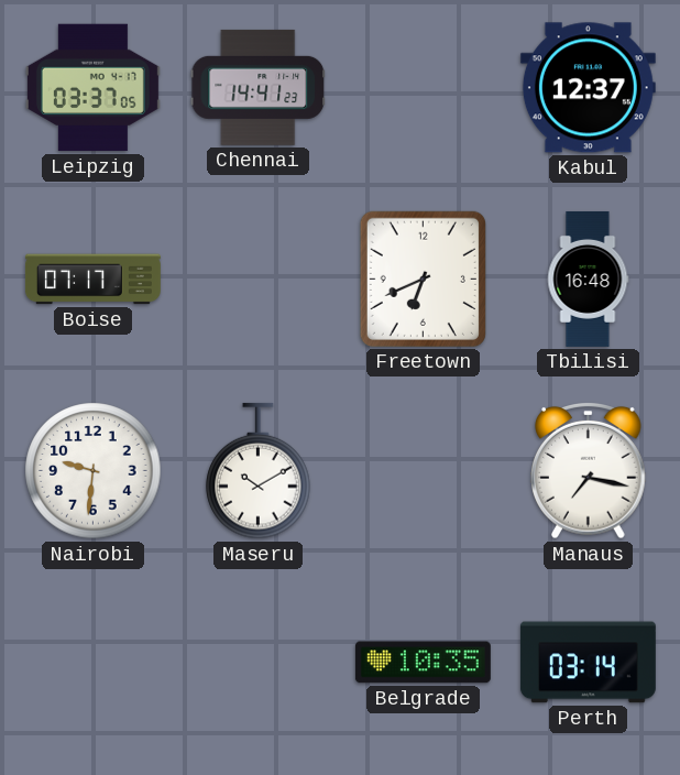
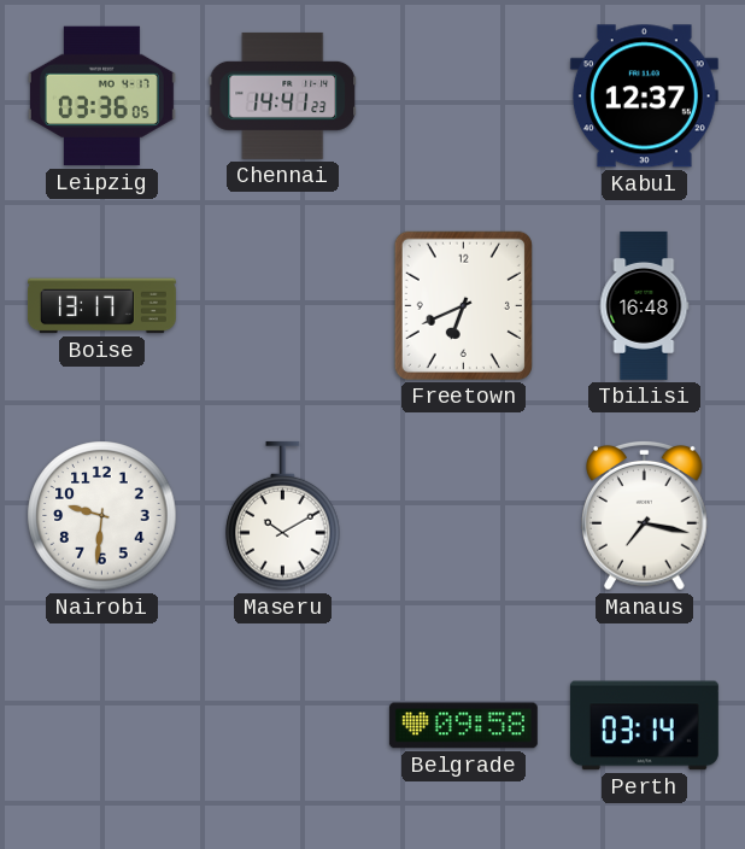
Leipzig: 03:37 -> 03:36 (101, 96)
Boise: 07:17 -> 13:17 (101, 306)
Belgrade: 10:35 -> 09:58 (463, 726)
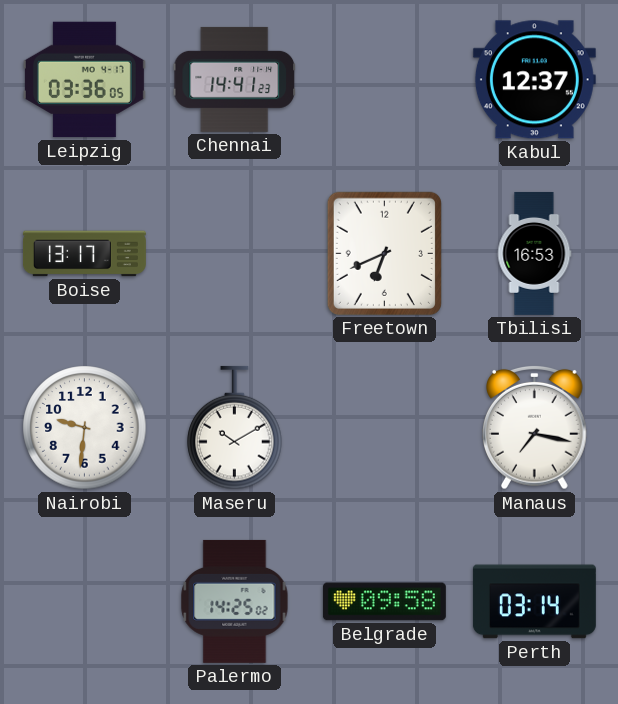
Tbilisi: 16:48 -> 16:53 (535, 253)
Palermo: none -> 14:25 (235, 601)
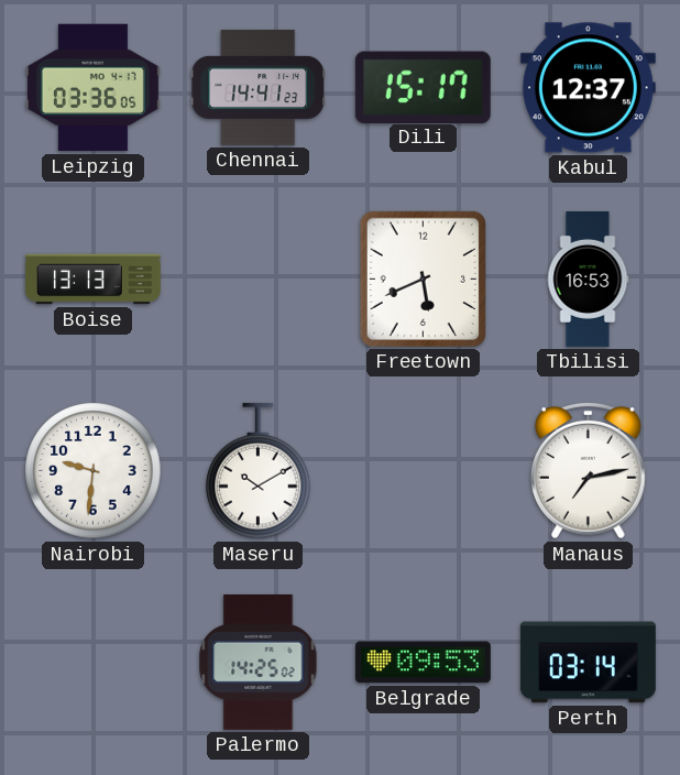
Dili: none -> 15:17 (423, 87)
Boise: 13:17 -> 13:13 (92, 280)
Freetown: 6:41 -> 5:41 (423, 279)
Manaus: 7:17 -> 7:13 (589, 470)
Belgrade: 09:58 -> 09:53 (423, 663)
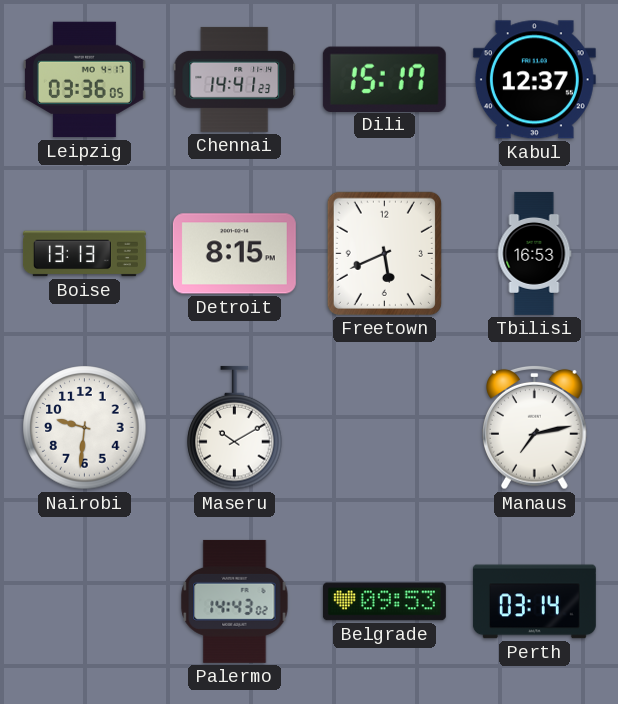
Detroit: none -> 8:15 (234, 254)
Palermo: 14:25 -> 14:43 (235, 601)
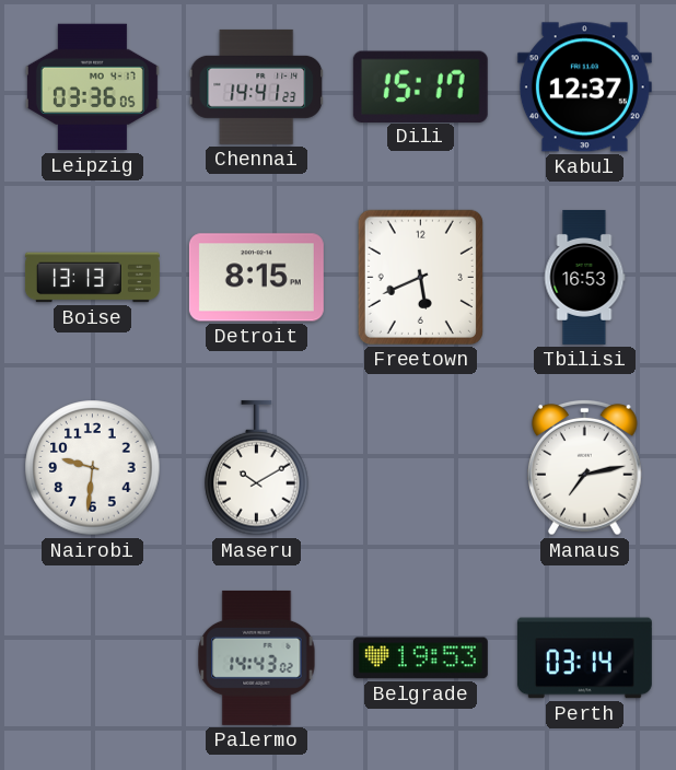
Belgrade: 09:53 -> 19:53 (420, 658)
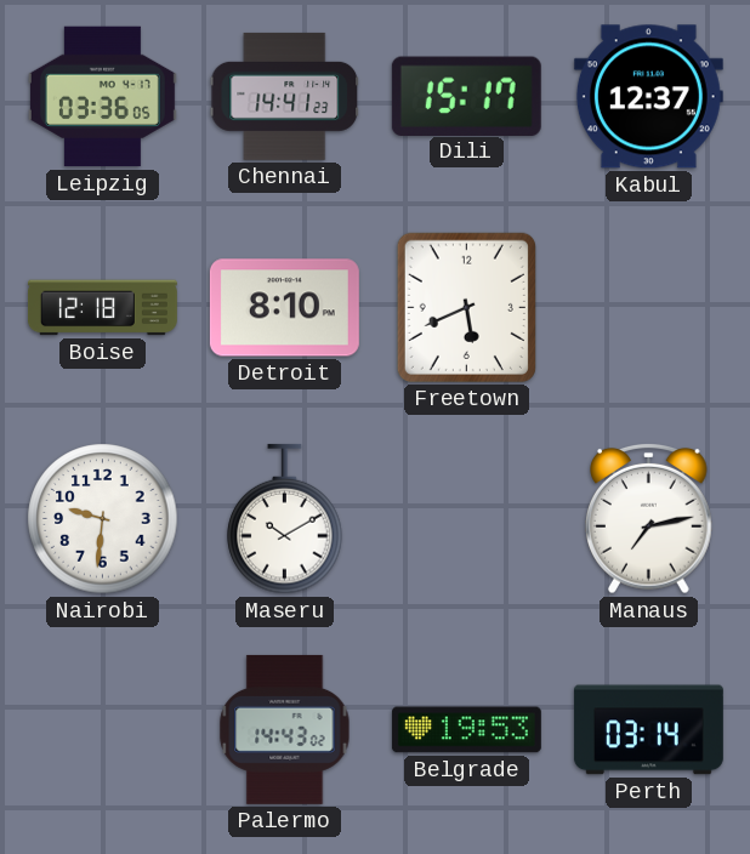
Boise: 13:13 -> 12:18 (102, 308)
Detroit: 8:15 -> 8:10 (284, 308)
Tbilisi: 16:53 -> none (585, 277)
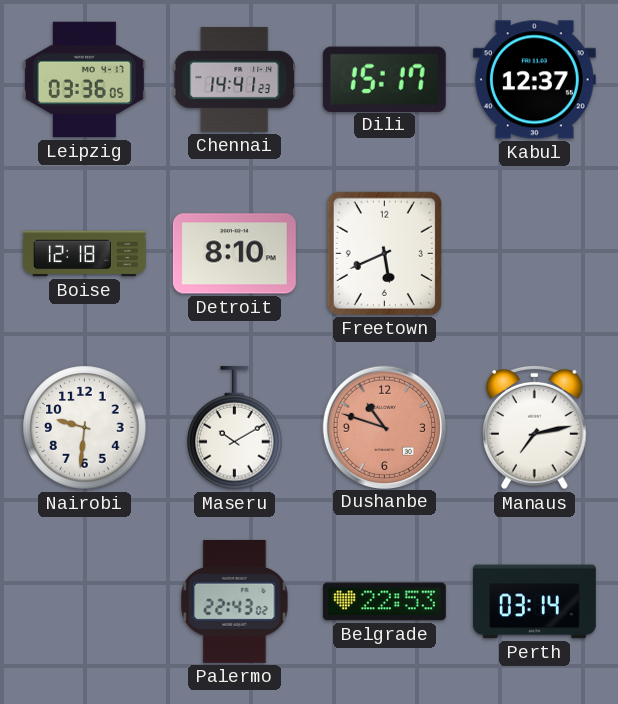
Dushanbe: none -> 10:48 (384, 427)
Palermo: 14:43 -> 22:43 (235, 601)
Belgrade: 19:53 -> 22:53 (384, 602)
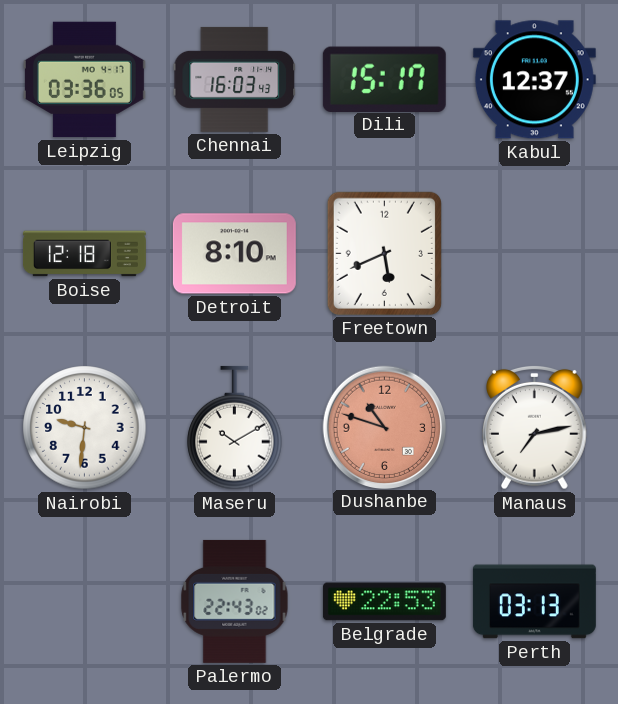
Chennai: 14:41 -> 16:03 (235, 79)
Perth: 03:14 -> 03:13 (534, 602)
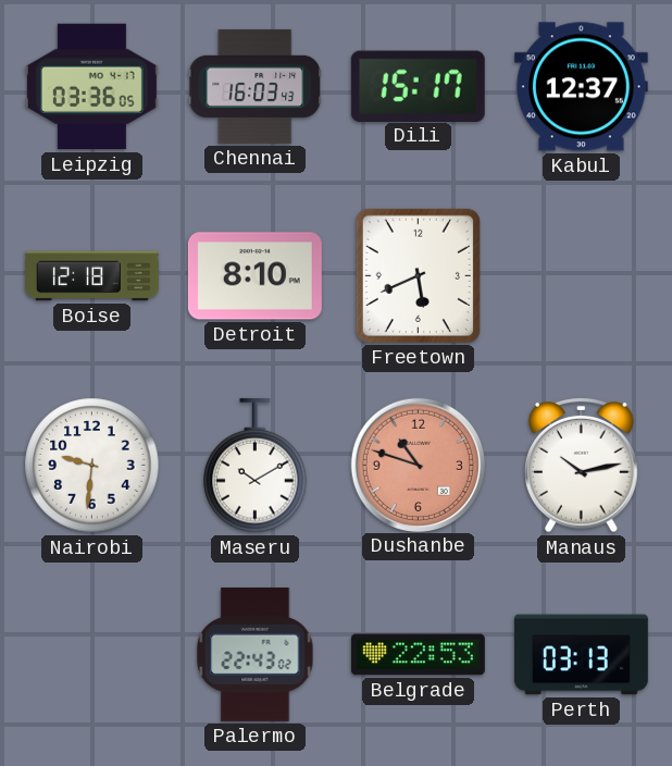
Manaus: 7:13 -> 10:13 (582, 465)
